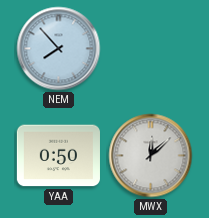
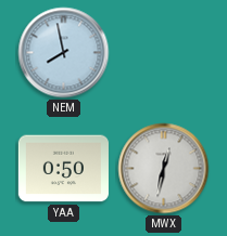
NEM: 7:53 -> 7:58 (64, 53)
MWX: 12:08 -> 12:32 (164, 169)
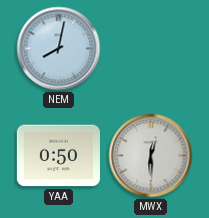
NEM: 7:58 -> 8:02 (59, 49)
MWX: 12:32 -> 12:30 (151, 156)
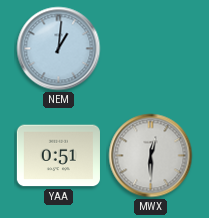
NEM: 8:02 -> 1:01 (59, 49)
YAA: 0:50 -> 0:51 (58, 156)
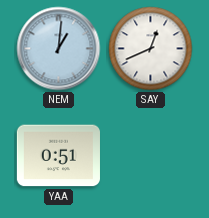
SAY: none -> 12:41 (151, 49)
MWX: 12:30 -> none (151, 156)
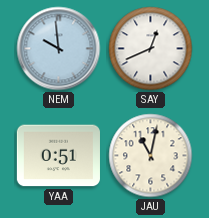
NEM: 1:01 -> 9:59 (59, 49)
JAU: none -> 11:02 (151, 156)
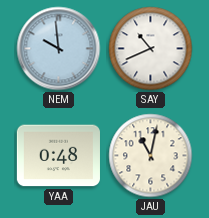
SAY: 12:41 -> 10:41 (151, 49)
YAA: 0:51 -> 0:48 (58, 156)
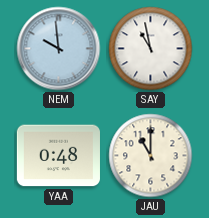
SAY: 10:41 -> 10:58 (151, 49)
JAU: 11:02 -> 11:00 (151, 156)
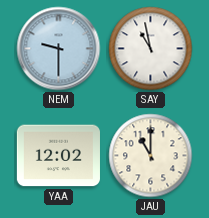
NEM: 9:59 -> 9:30 (59, 49)
YAA: 0:48 -> 12:02 (58, 156)
